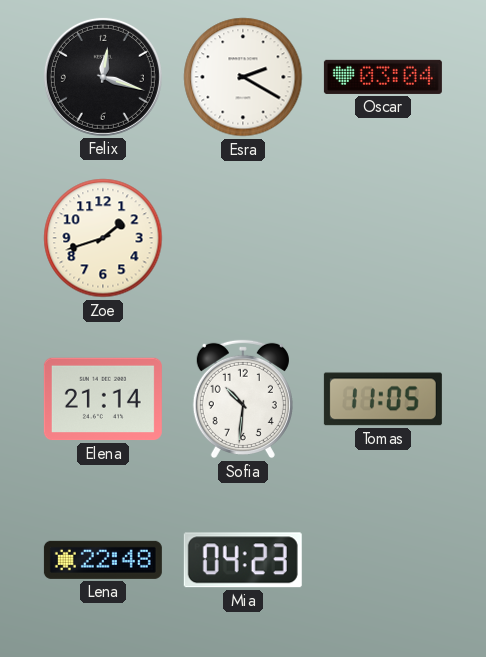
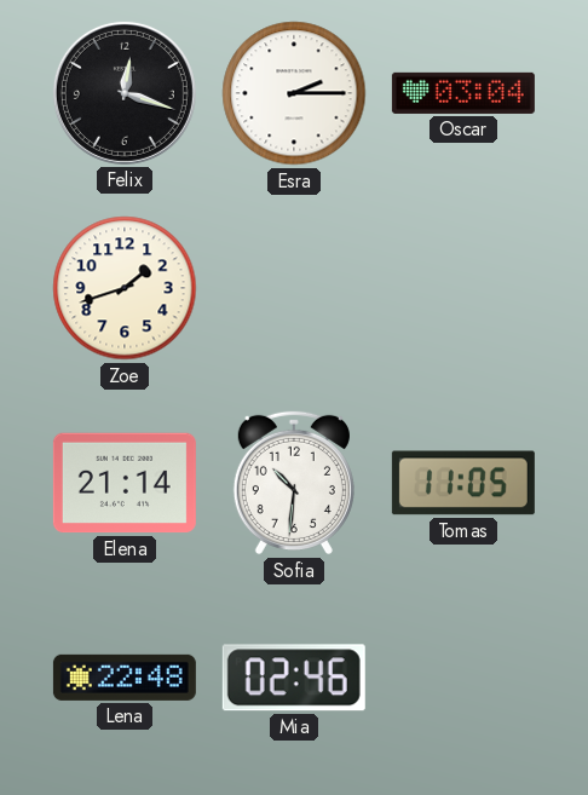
Esra: 2:20 -> 2:15 (294, 93)
Mia: 04:23 -> 02:46 (294, 678)
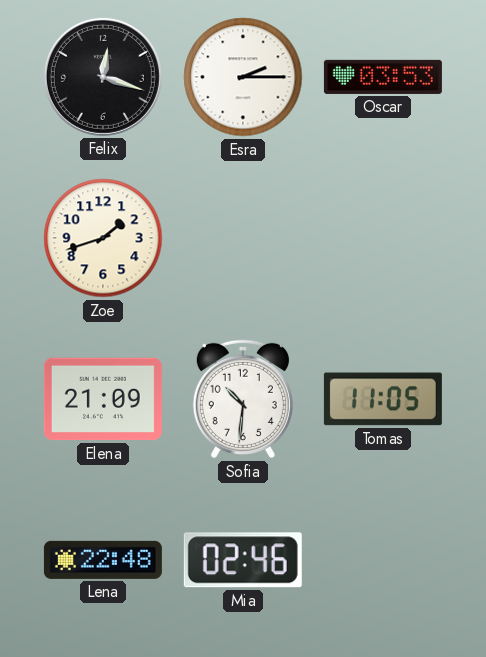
Oscar: 03:04 -> 03:53 (383, 77)
Elena: 21:14 -> 21:09 (103, 399)
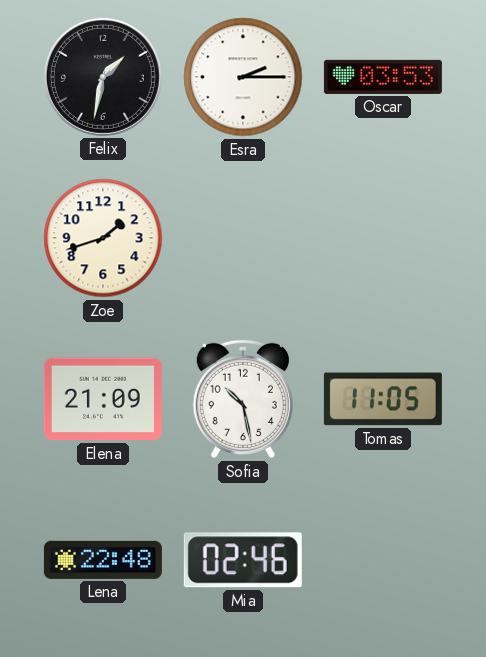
Felix: 12:18 -> 1:32 (103, 77)
Sofia: 10:31 -> 10:28 (243, 399)
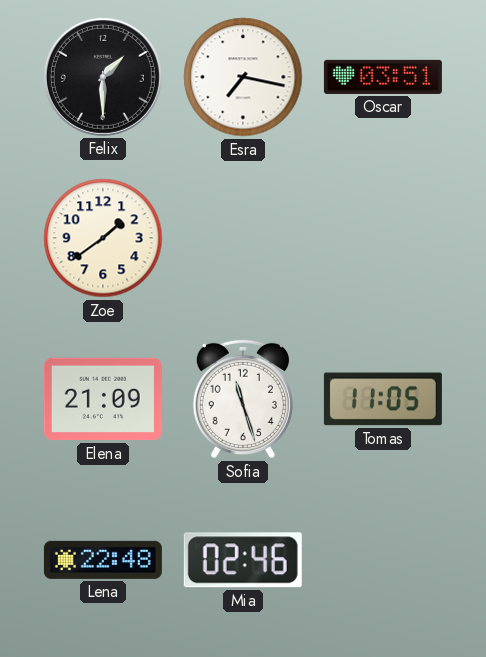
Felix: 1:32 -> 1:30 (103, 77)
Esra: 2:15 -> 7:17 (243, 77)
Oscar: 03:53 -> 03:51 (383, 77)
Zoe: 1:42 -> 1:39 (103, 238)
Sofia: 10:28 -> 11:27 (243, 399)
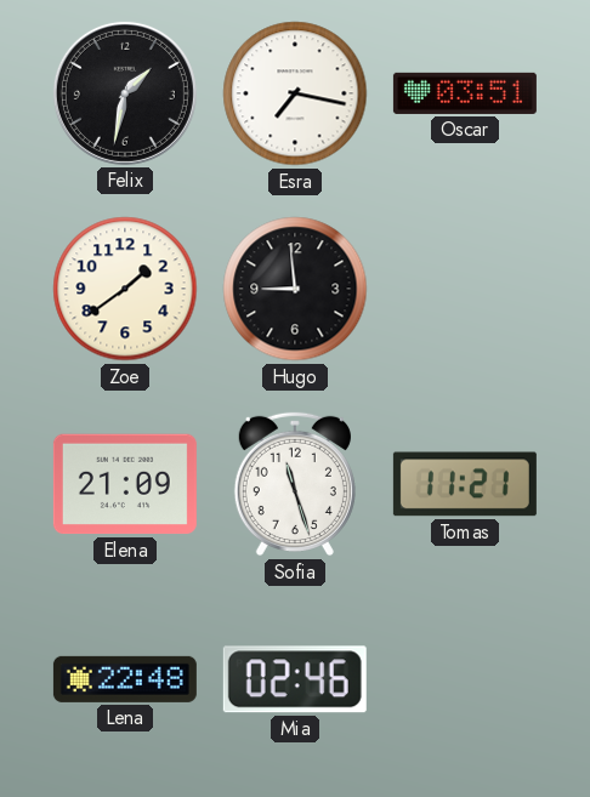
Felix: 1:30 -> 1:32 (125, 93)
Hugo: none -> 8:59 (295, 289)
Tomas: 11:05 -> 11:21 (465, 484)
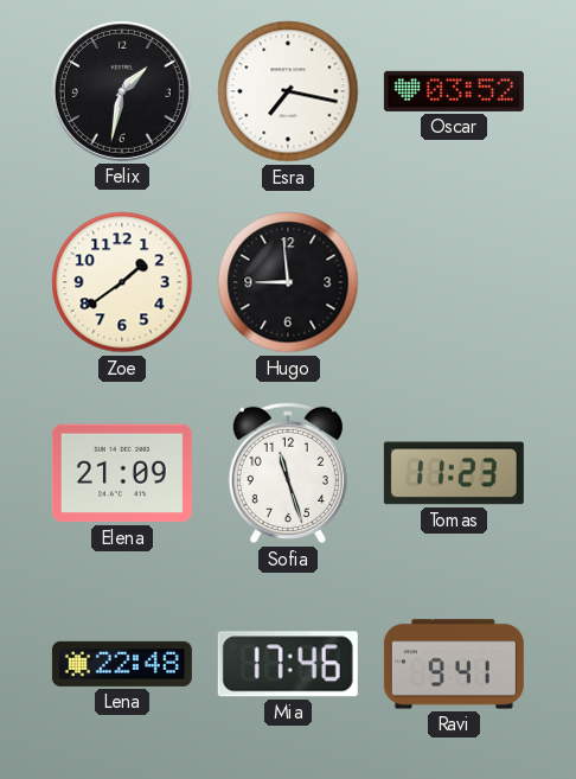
Oscar: 03:51 -> 03:52 (454, 91)
Tomas: 11:21 -> 11:23 (454, 473)
Mia: 02:46 -> 17:46 (288, 664)
Ravi: none -> 9:41 (454, 664)
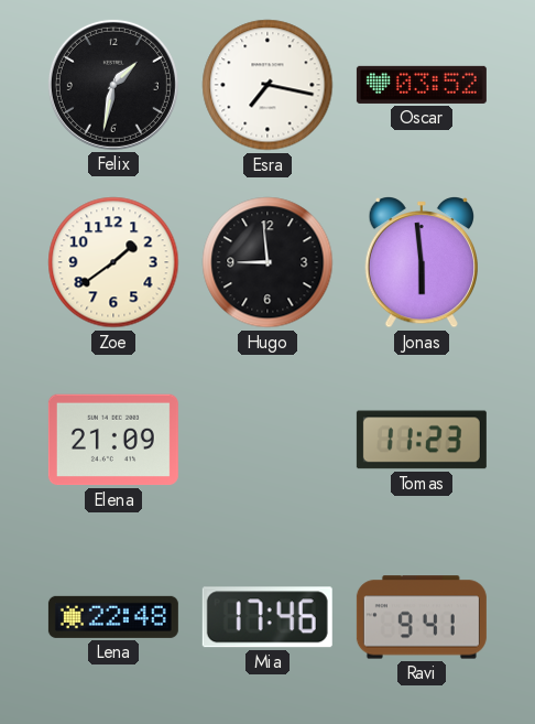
Jonas: none -> 5:59 (421, 263)
Sofia: 11:27 -> none (288, 473)
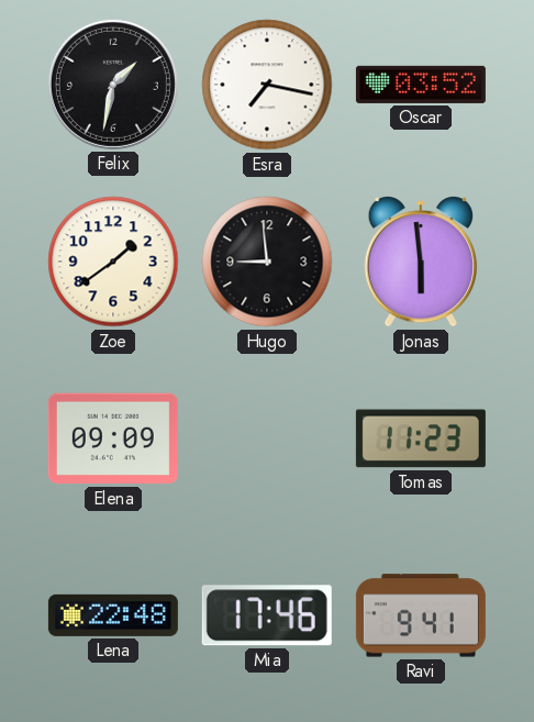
Elena: 21:09 -> 09:09 (113, 438)
